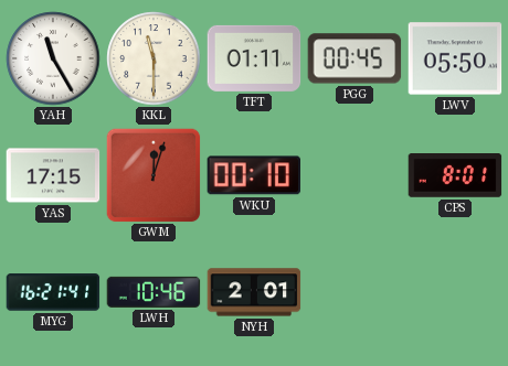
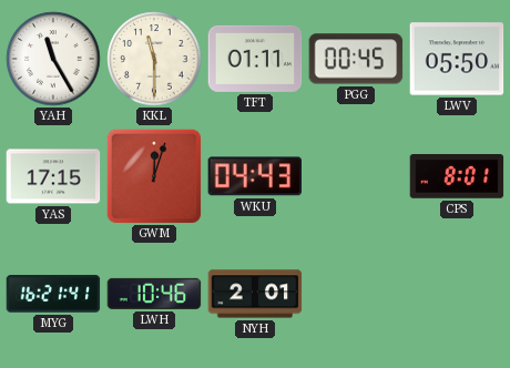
WKU: 00:10 -> 04:43 (255, 176)
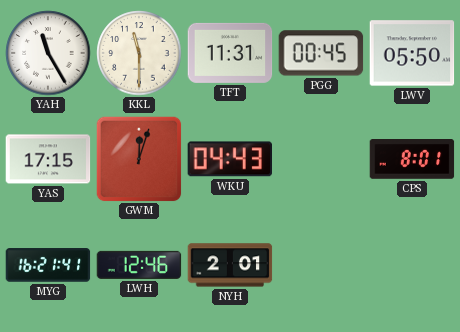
TFT: 01:11 -> 11:31 (230, 53)
LWH: 10:46 -> 12:46 (139, 265)
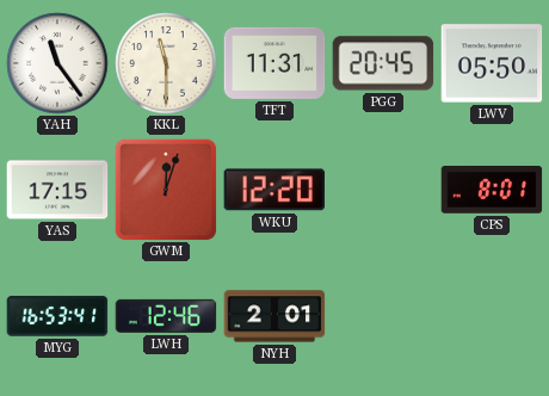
YAH: 11:25 -> 11:24 (57, 63)
PGG: 00:45 -> 20:45 (383, 63)
WKU: 04:43 -> 12:20 (274, 190)
MYG: 16:21 -> 16:53 (57, 316)
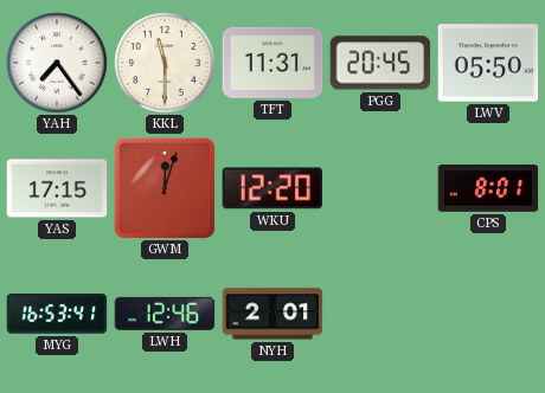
YAH: 11:24 -> 7:24 (57, 63)
